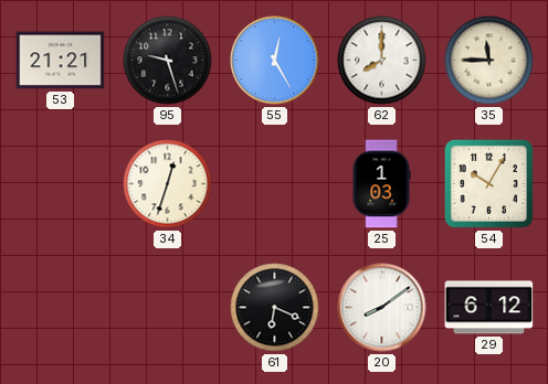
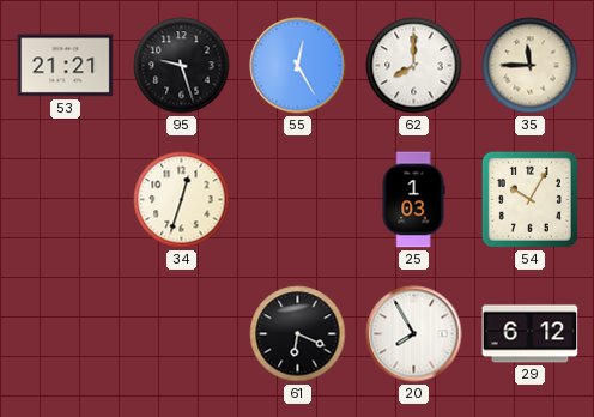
20: 8:09 -> 7:55 (414, 334)
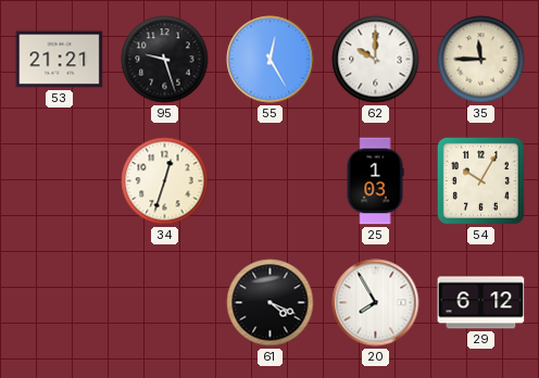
62: 8:00 -> 10:00 (376, 60)
61: 6:19 -> 4:19 (271, 303)
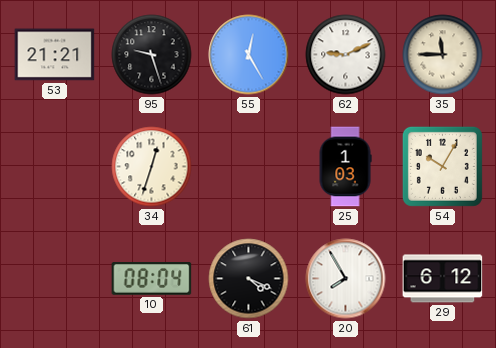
62: 10:00 -> 9:11 (346, 55)
10: none -> 08:04 (152, 279)
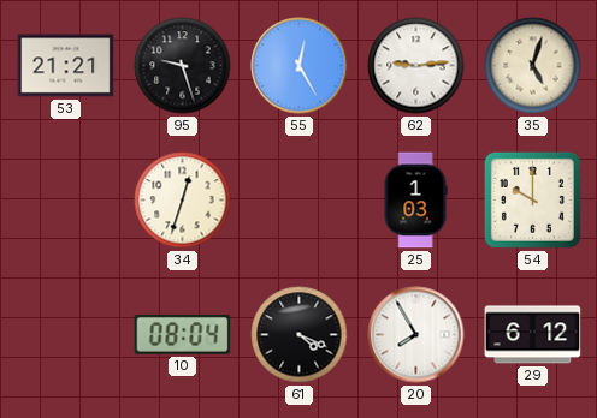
62: 9:11 -> 9:14 (416, 66)
35: 11:45 -> 5:03 (533, 66)
54: 10:05 -> 10:00 (532, 199)
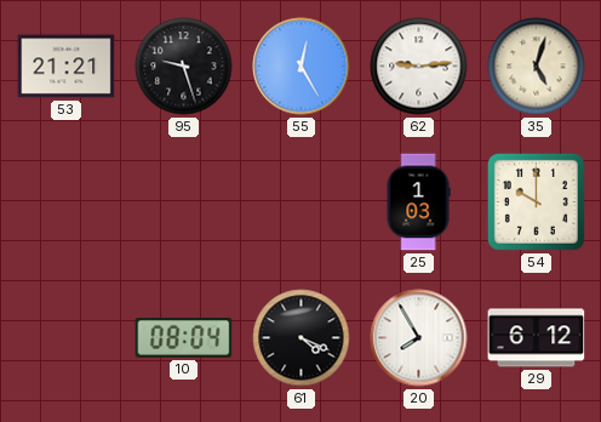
34: 12:33 -> none (183, 201)
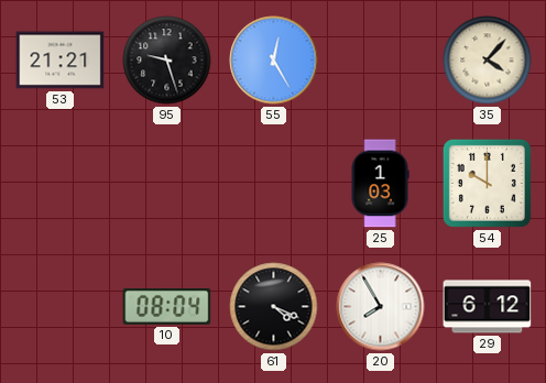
62: 9:14 -> none (419, 67)
35: 5:03 -> 4:07 (488, 61)
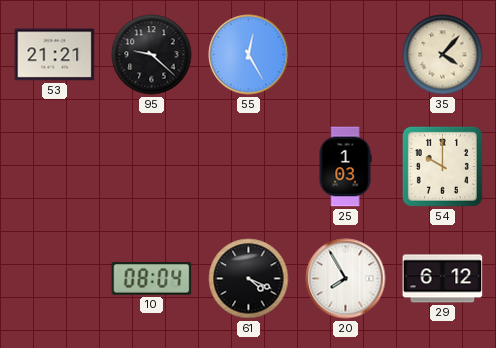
95: 9:27 -> 9:22 (152, 55)
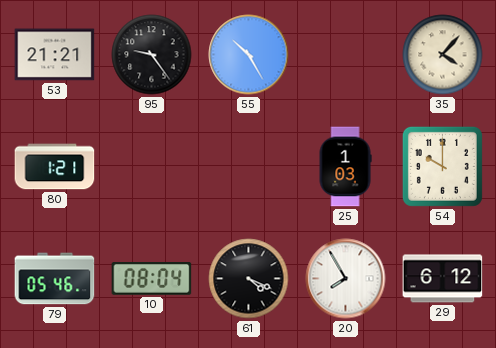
95: 9:22 -> 9:24 (152, 55)
55: 12:25 -> 10:25 (249, 55)
80: none -> 1:21 (55, 167)
79: none -> 05:46 (55, 279)
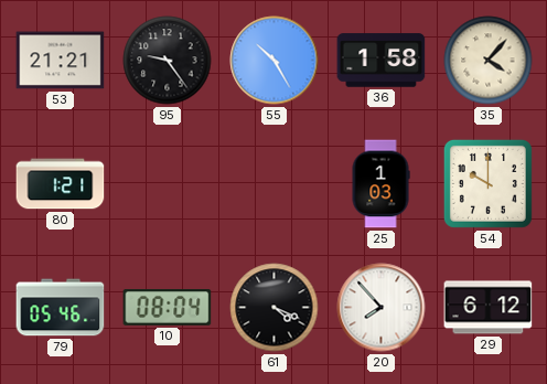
36: none -> 1:58 (382, 61)
20: 7:55 -> 7:53 (382, 308)
